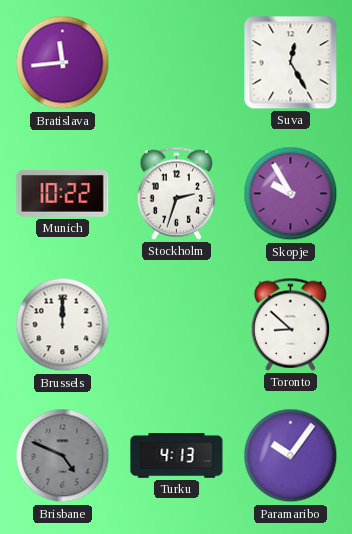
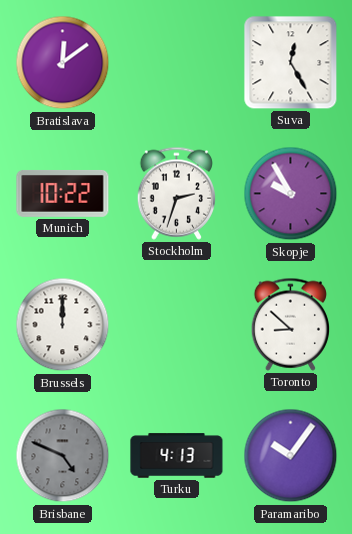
Bratislava: 11:44 -> 12:09 (63, 63)
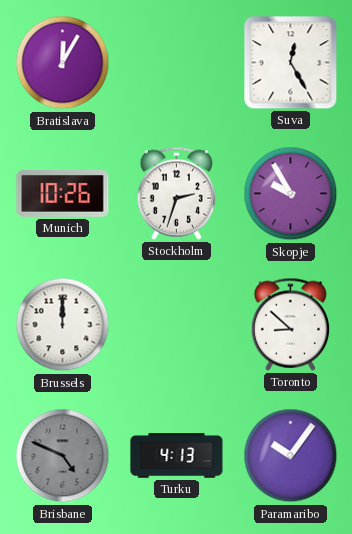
Bratislava: 12:09 -> 12:05 (63, 63)
Munich: 10:22 -> 10:26 (63, 193)
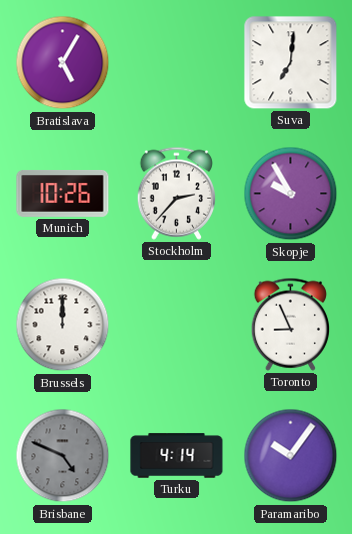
Bratislava: 12:05 -> 5:05 (63, 63)
Suva: 12:25 -> 7:01 (291, 63)
Stockholm: 2:33 -> 2:37 (176, 193)
Toronto: 8:52 -> 8:56 (290, 324)
Turku: 4:13 -> 4:14 (177, 456)
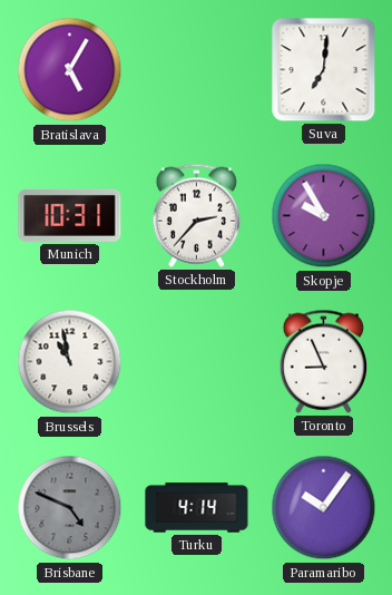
Munich: 10:26 -> 10:31 (70, 215)
Brussels: 12:00 -> 10:58 (70, 362)
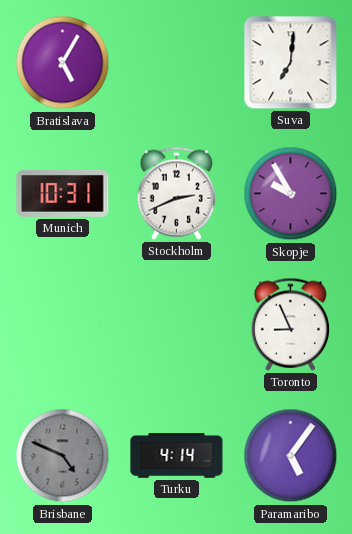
Stockholm: 2:37 -> 2:41 (176, 193)
Brussels: 10:58 -> none (70, 362)
Paramaribo: 10:06 -> 5:06 (291, 456)
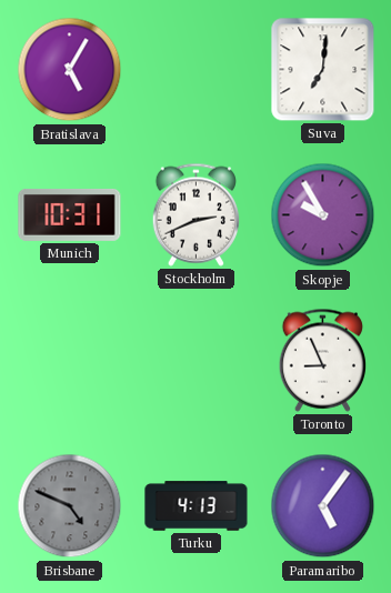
Turku: 4:14 -> 4:13 (197, 506)
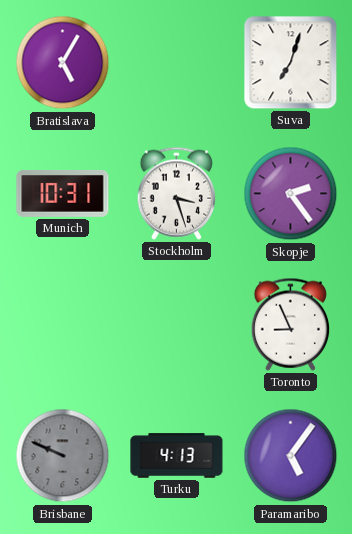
Suva: 7:01 -> 7:03 (291, 63)
Stockholm: 2:41 -> 3:27 (176, 193)
Skopje: 9:55 -> 2:24 (291, 194)
Brisbane: 4:49 -> 9:49 (63, 456)
